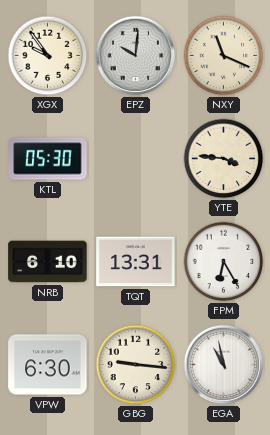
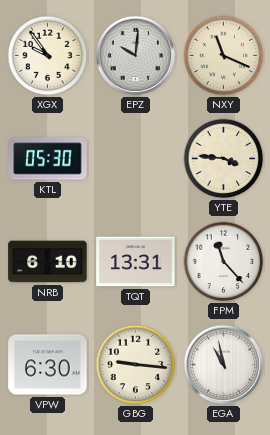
FPM: 6:25 -> 11:23 (224, 262)
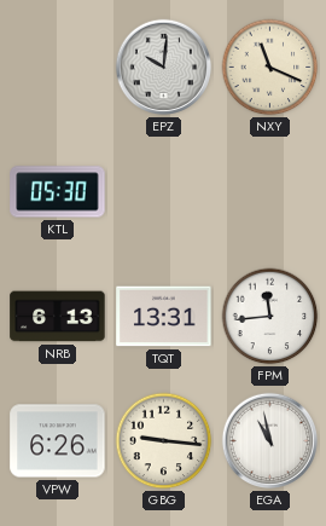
XGX: 9:54 -> none (48, 56)
YTE: 3:46 -> none (224, 159)
NRB: 6:10 -> 6:13 (58, 317)
FPM: 11:23 -> 11:44 (270, 317)
VPW: 6:30 -> 6:26 (58, 441)
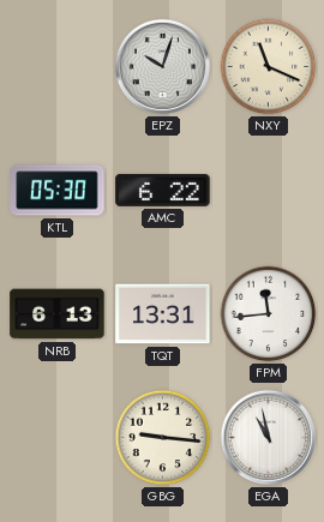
EPZ: 10:01 -> 10:03 (163, 67)
AMC: none -> 6:22 (163, 190)
VPW: 6:26 -> none (58, 441)
